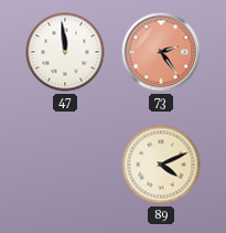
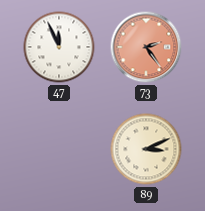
47: 11:59 -> 11:56 (59, 47)
89: 4:11 -> 3:11 (146, 149)
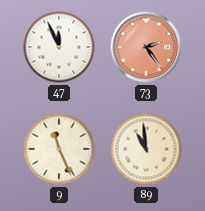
9: none -> 11:26 (59, 149)
89: 3:11 -> 10:59 (146, 149)
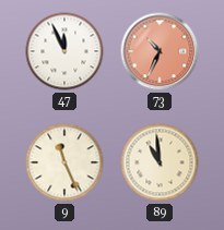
73: 2:24 -> 10:34 (160, 51)
